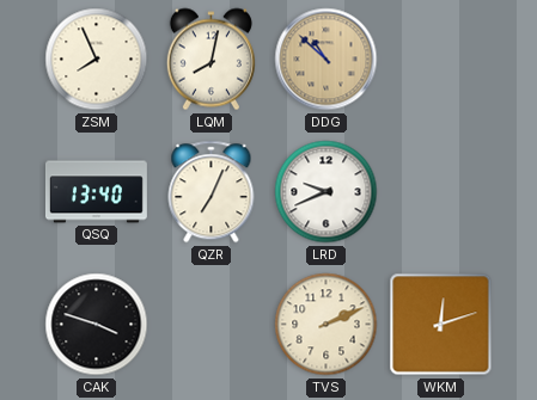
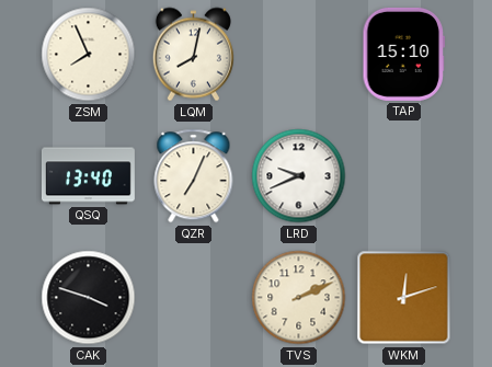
DDG: 10:52 -> none (327, 60)
TAP: none -> 15:10 (404, 54)
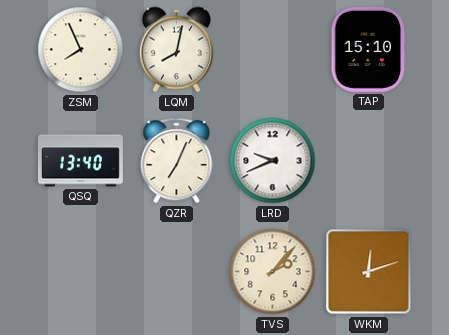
CAK: 3:48 -> none (89, 298)
TVS: 2:11 -> 2:07 (273, 272)
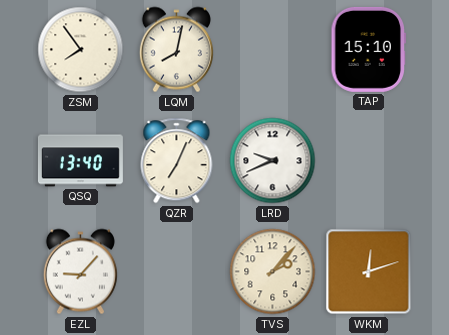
ZSM: 7:56 -> 7:54 (81, 50)
EZL: none -> 9:07 (80, 272)
